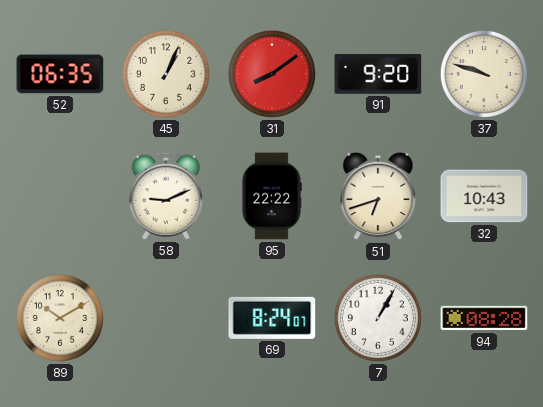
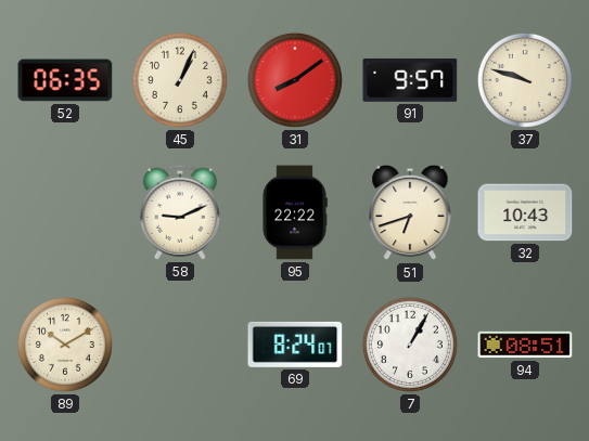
91: 9:20 -> 9:57 (410, 80)
94: 08:28 -> 08:51 (525, 345)
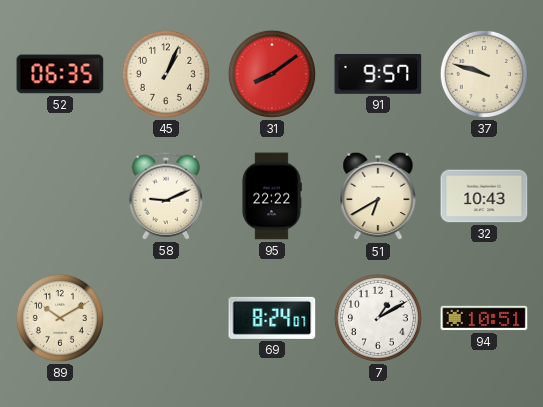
51: 6:42 -> 6:40 (378, 196)
7: 1:05 -> 1:10 (378, 318)
94: 08:51 -> 10:51 (484, 318)
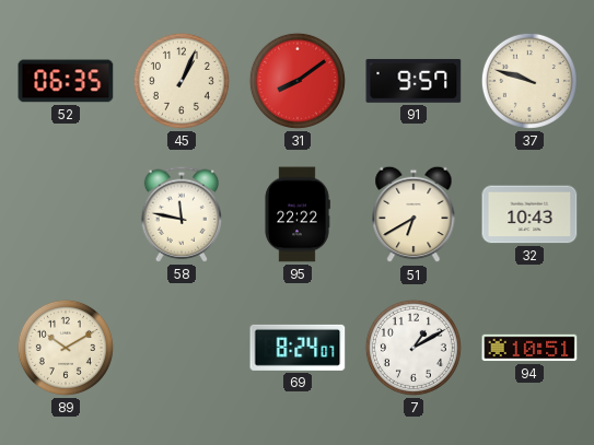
58: 9:11 -> 11:47 (182, 214)
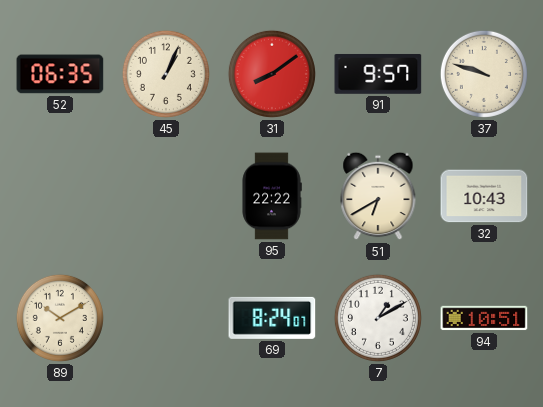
58: 11:47 -> none (182, 214)
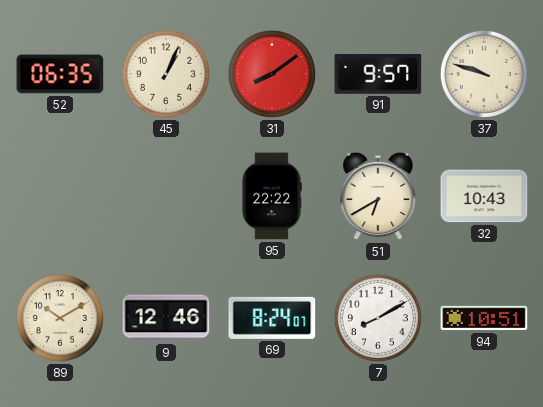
9: none -> 12:46 (166, 318)
7: 1:10 -> 8:10 (378, 318)
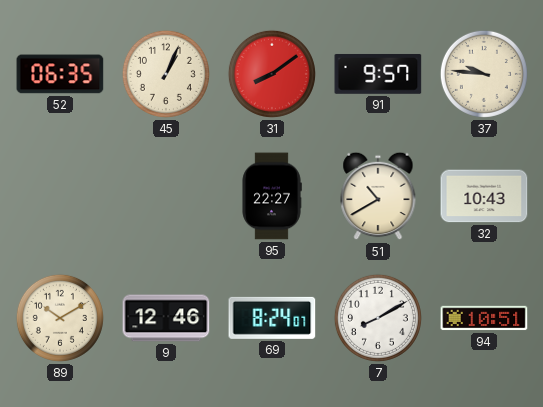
37: 9:48 -> 9:46 (484, 74)
95: 22:22 -> 22:27 (272, 196)
51: 6:40 -> 10:40 (378, 196)
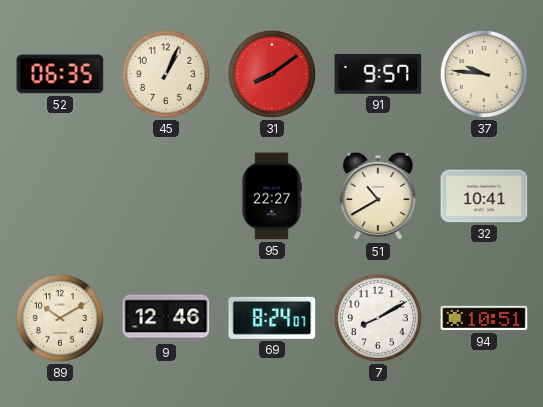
32: 10:43 -> 10:41 (484, 196)
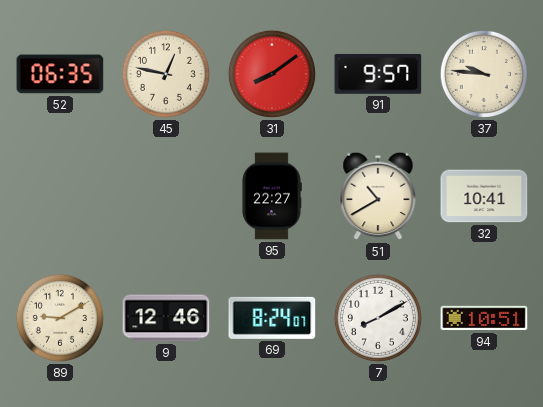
45: 1:04 -> 12:47 (166, 74)
89: 10:10 -> 9:10 (60, 318)
